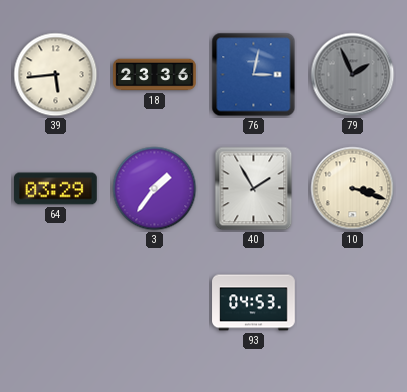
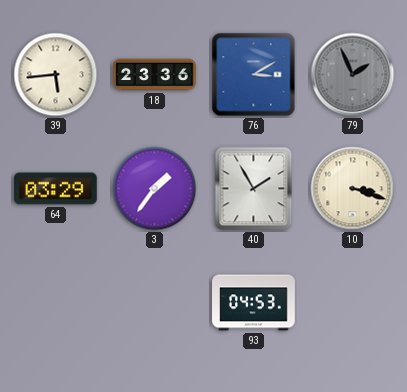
76: 3:02 -> 3:10 (254, 75)
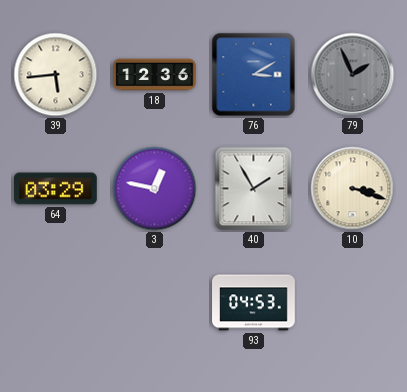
18: 23:36 -> 12:36 (155, 75)
3: 1:36 -> 12:47 (155, 189)
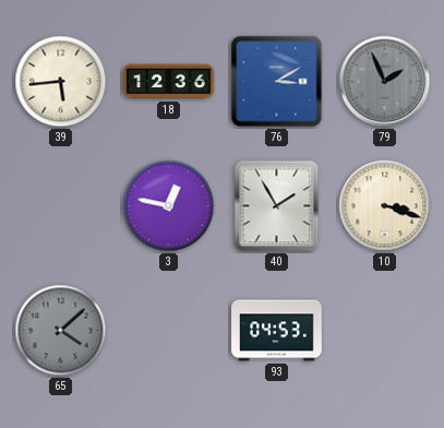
64: 03:29 -> none (56, 189)
65: none -> 4:08 (61, 331)
